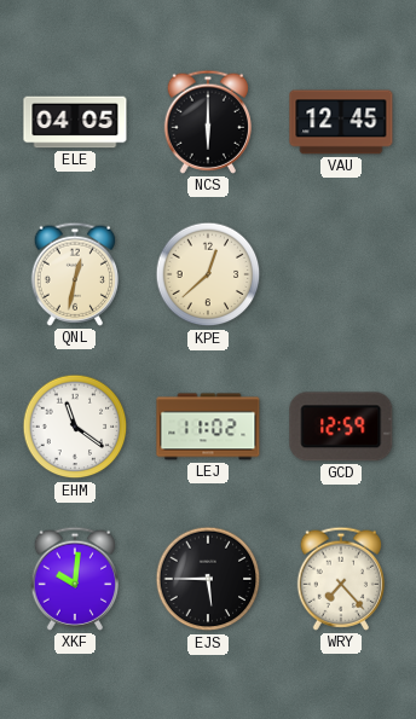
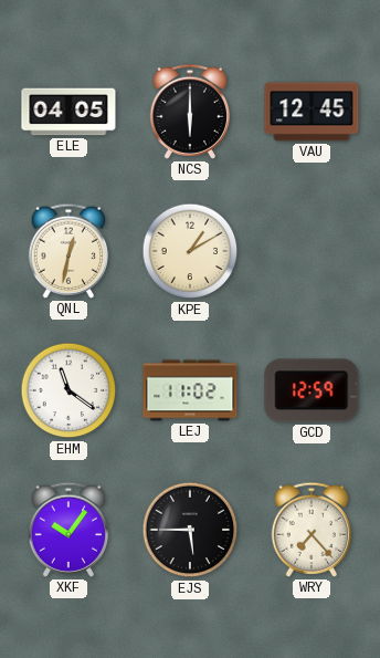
KPE: 12:38 -> 1:10 (190, 251)
XKF: 10:01 -> 10:06 (67, 530)
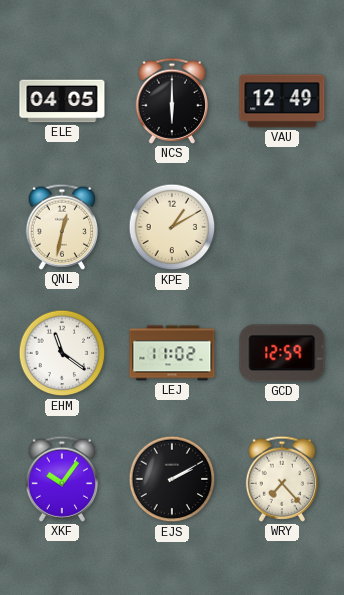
VAU: 12:45 -> 12:49 (282, 101)
EJS: 5:45 -> 2:10 (172, 479)
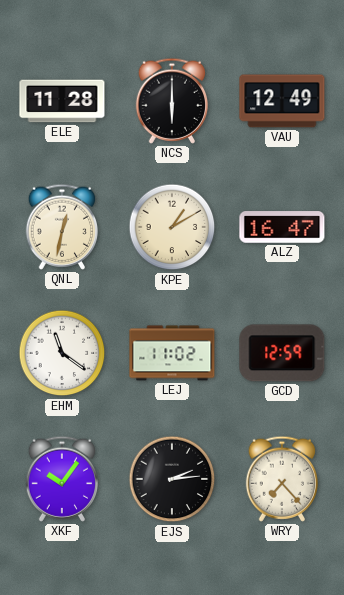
ELE: 04:05 -> 11:28 (62, 101)
ALZ: none -> 16:47 (282, 227)
EJS: 2:10 -> 2:14 (172, 479)
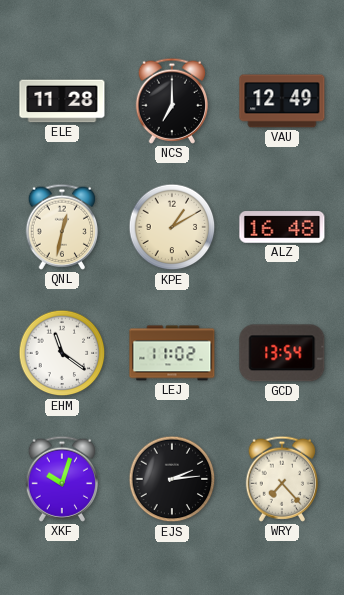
NCS: 6:00 -> 7:00 (171, 101)
ALZ: 16:47 -> 16:48 (282, 227)
GCD: 12:59 -> 13:54 (282, 353)
XKF: 10:06 -> 10:03 (61, 479)
